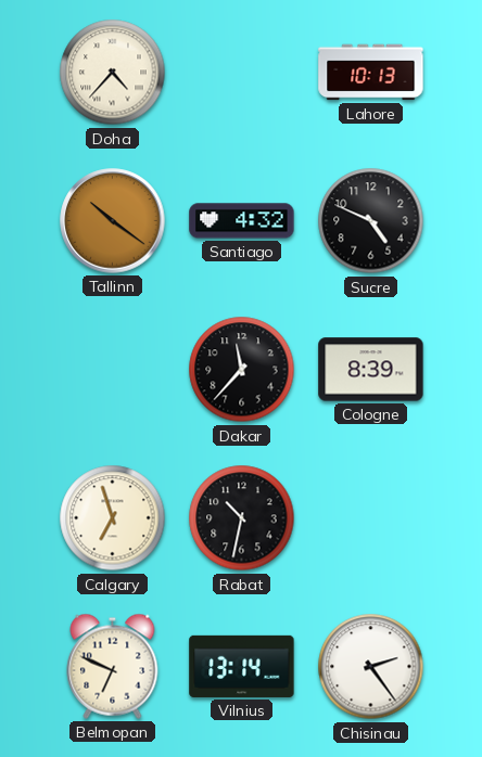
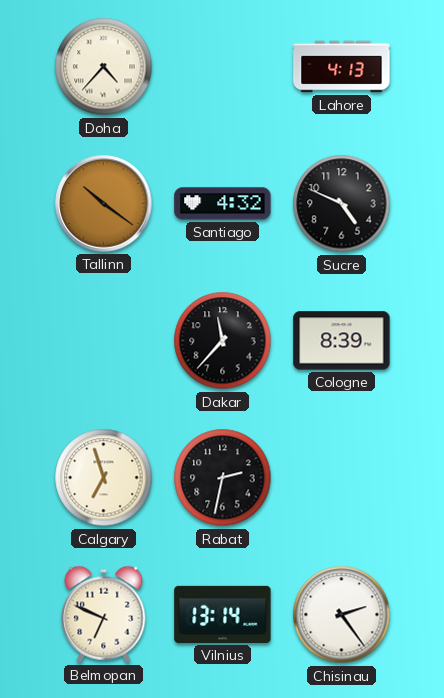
Lahore: 10:13 -> 4:13 (342, 67)
Rabat: 10:32 -> 2:32 (223, 478)
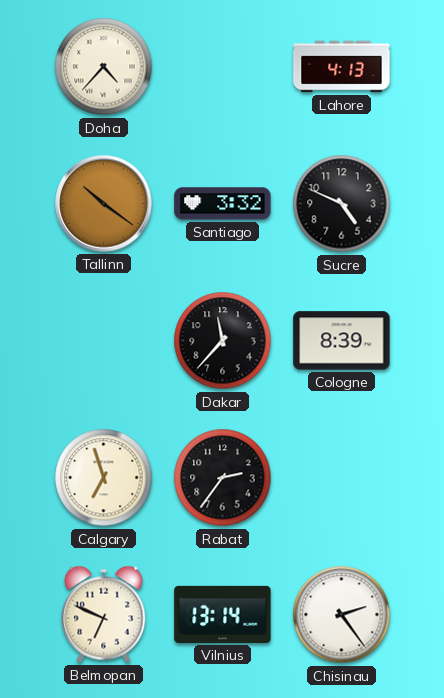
Santiago: 4:32 -> 3:32 (223, 204)
Rabat: 2:32 -> 2:36 (223, 478)
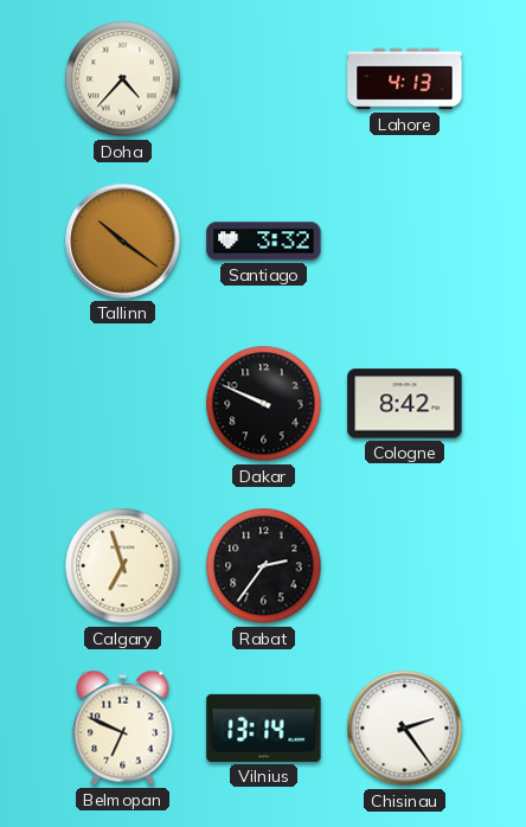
Sucre: 4:49 -> none (342, 204)
Dakar: 11:37 -> 9:49 (264, 404)
Cologne: 8:39 -> 8:42 (405, 404)
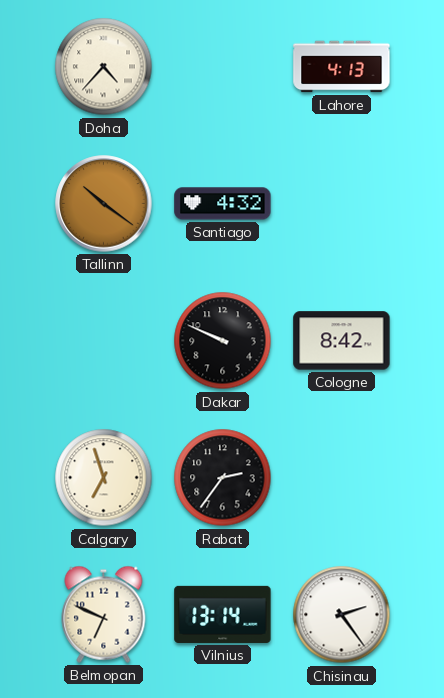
Santiago: 3:32 -> 4:32 (223, 204)
